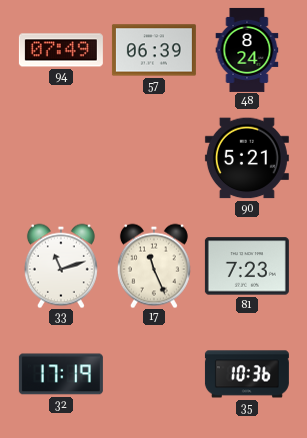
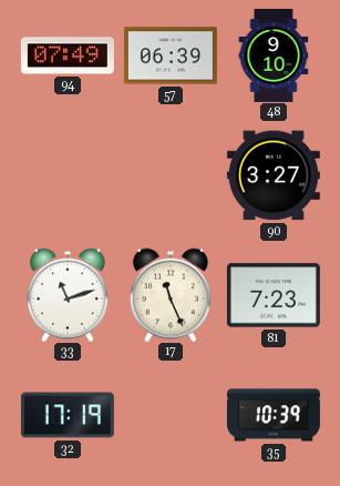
48: 8:24 -> 9:10 (274, 55)
90: 5:21 -> 3:27 (274, 175)
35: 10:36 -> 10:39 (274, 415)
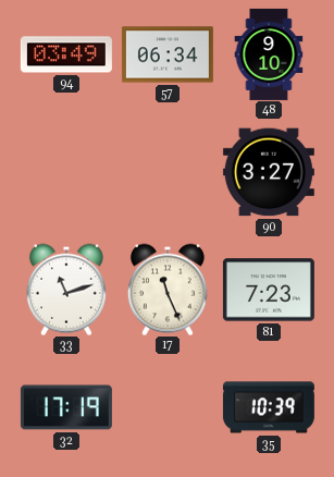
94: 07:49 -> 03:49 (66, 54)
57: 06:39 -> 06:34 (168, 54)
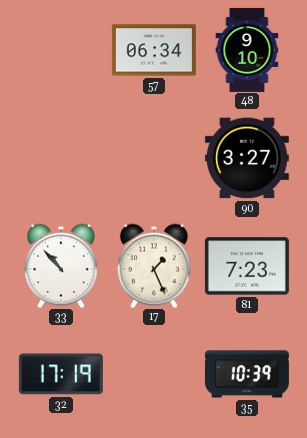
94: 03:49 -> none (66, 54)
33: 11:12 -> 10:53 (61, 266)
17: 11:26 -> 1:26 (154, 266)
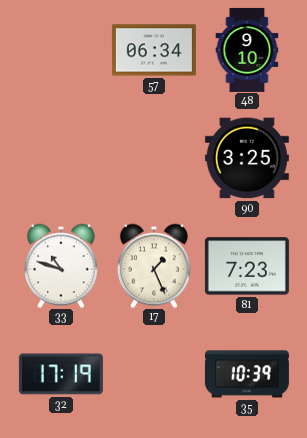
90: 3:27 -> 3:25 (247, 158)
33: 10:53 -> 10:48 (61, 266)
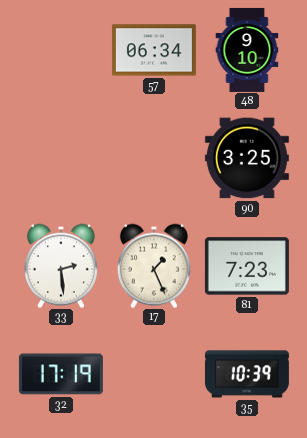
33: 10:48 -> 2:29 (61, 266)
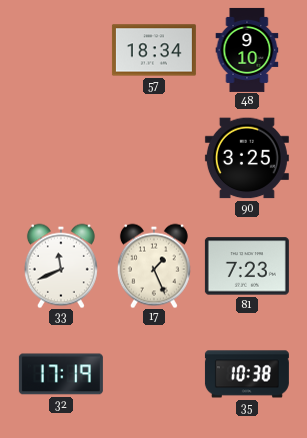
57: 06:34 -> 18:34 (154, 50)
33: 2:29 -> 11:41 (61, 266)
35: 10:39 -> 10:38 (247, 374)
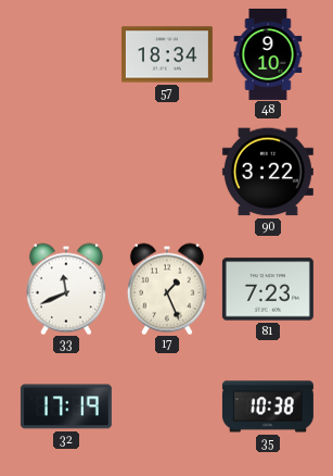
90: 3:25 -> 3:22 (268, 172)
